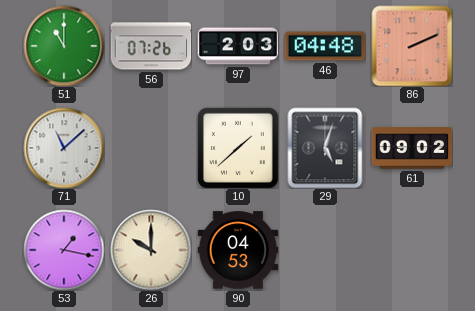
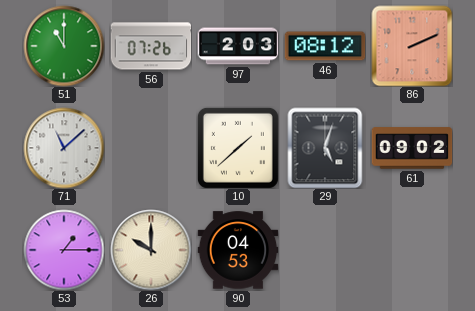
46: 04:48 -> 08:12 (325, 46)
53: 1:17 -> 1:15 (64, 250)
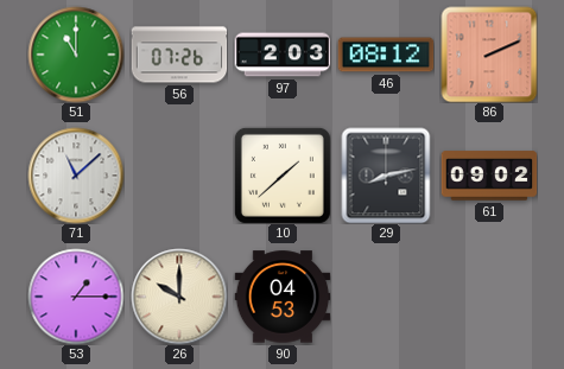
29: 5:03 -> 8:13 (386, 176)
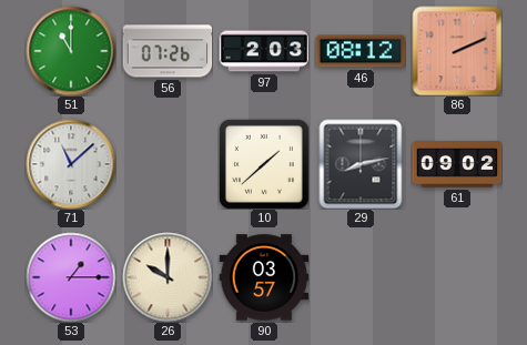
90: 04:53 -> 03:57 (264, 277)
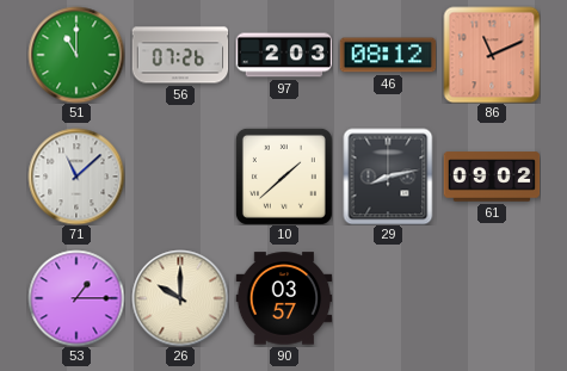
86: 2:11 -> 11:11 (492, 55)
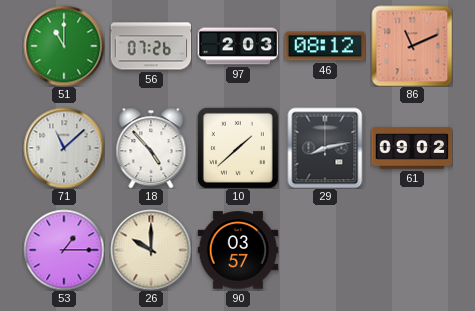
18: none -> 4:53 (151, 148)
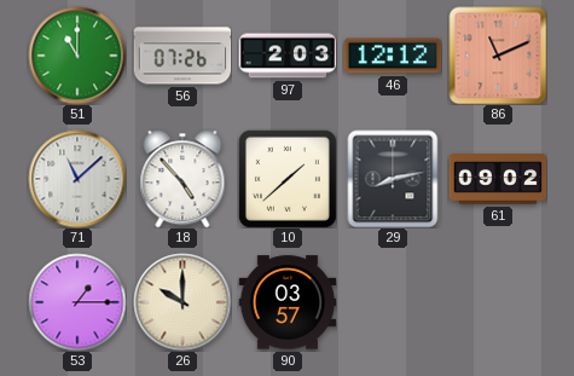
46: 08:12 -> 12:12 (393, 56)
